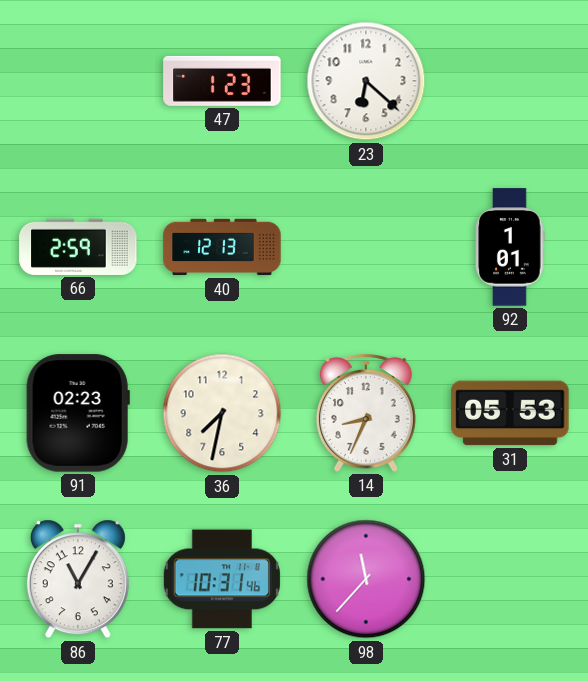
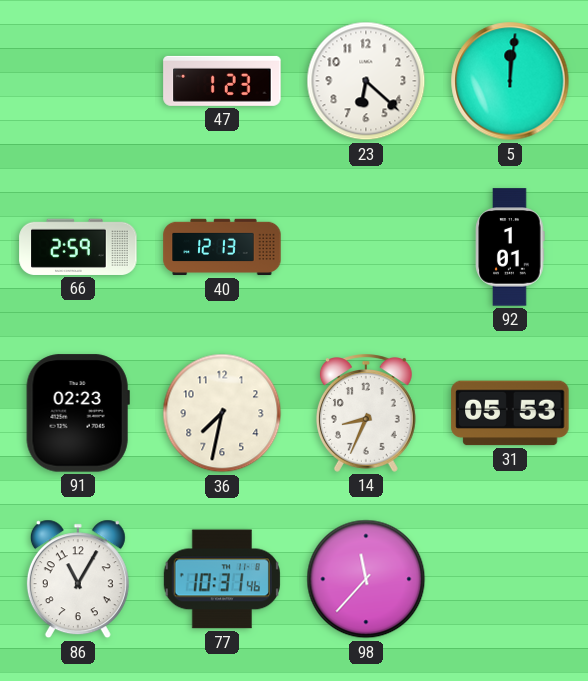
5: none -> 12:01 (510, 81)
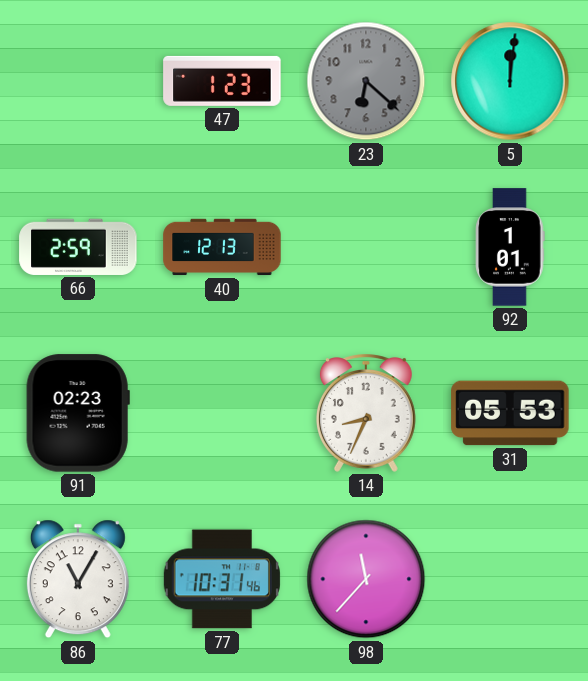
23 dial: white -> grey (366, 81)
36: 7:32 -> none (222, 413)
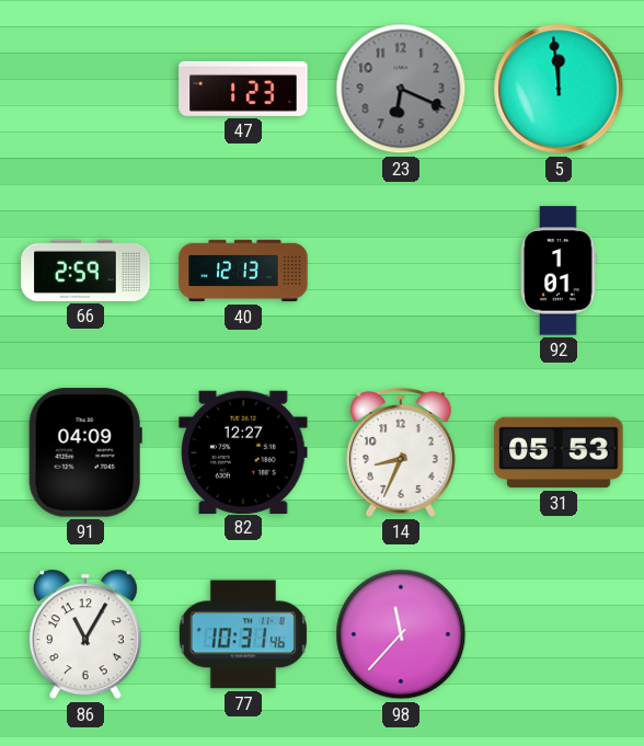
23: 6:22 -> 6:19 (401, 89)
5: 12:01 -> 11:59 (559, 89)
91: 02:23 -> 04:09 (85, 452)
82: none -> 12:27 (243, 451)
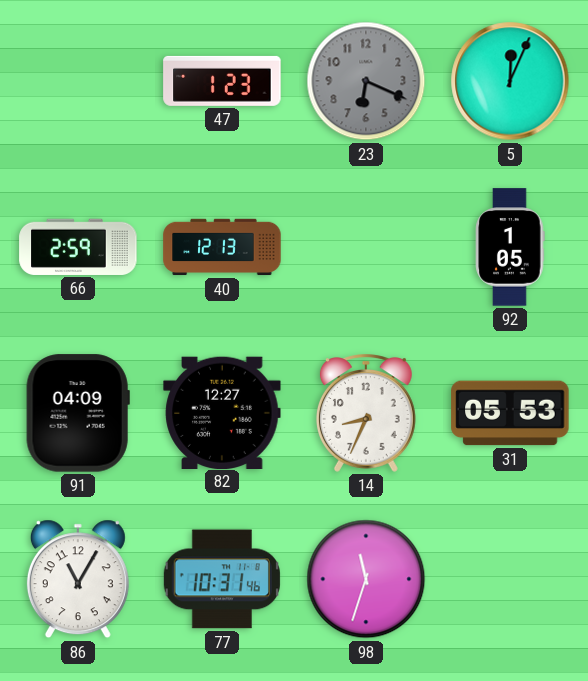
5: 11:59 -> 12:04 (510, 81)
92: 1:01 -> 1:05 (510, 247)
98: 11:37 -> 11:33 (366, 579)
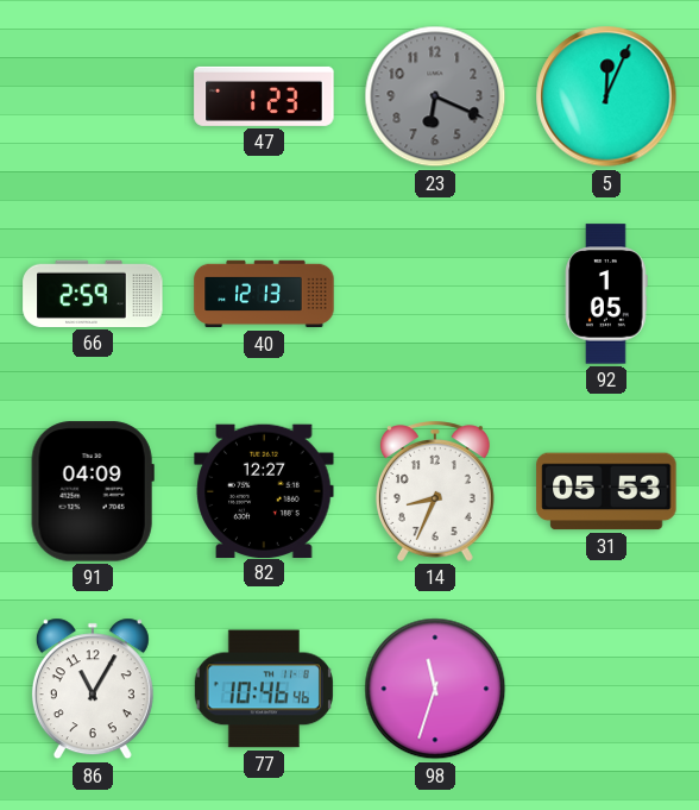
77: 10:31 -> 10:46 (264, 689)
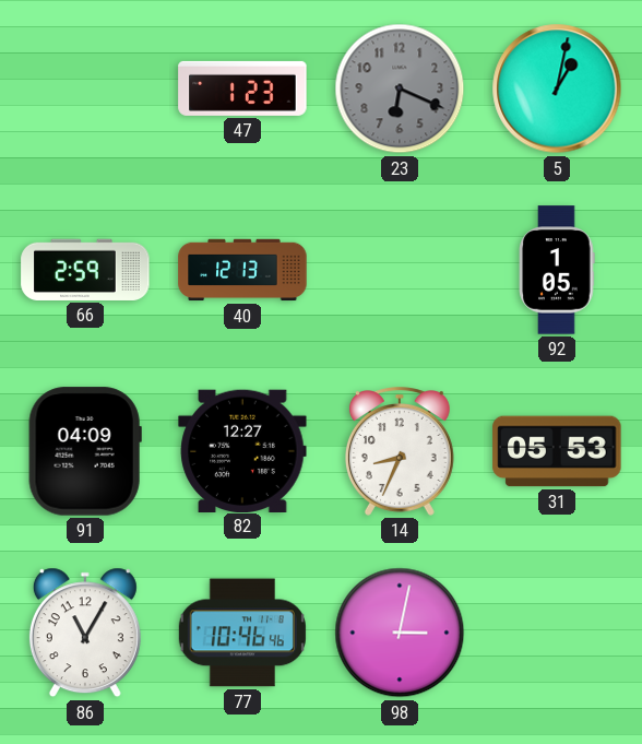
5: 12:04 -> 1:02 (557, 88)
98: 11:33 -> 3:02 (400, 633)
